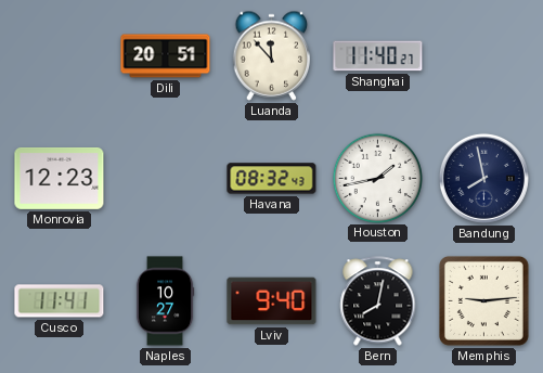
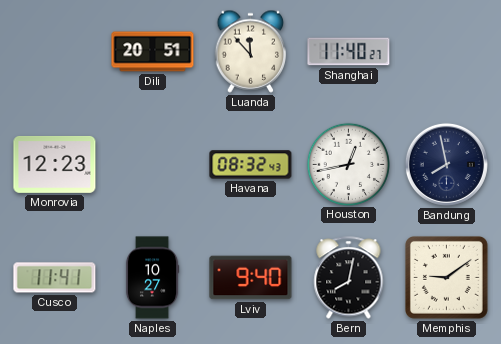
Houston: 1:43 -> 12:43 (348, 164)
Memphis: 9:14 -> 9:09 (446, 277)
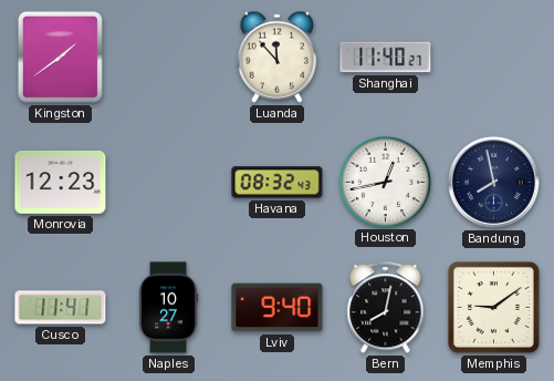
Kingston: none -> 1:39 (60, 56)
Dili: 20:51 -> none (153, 52)
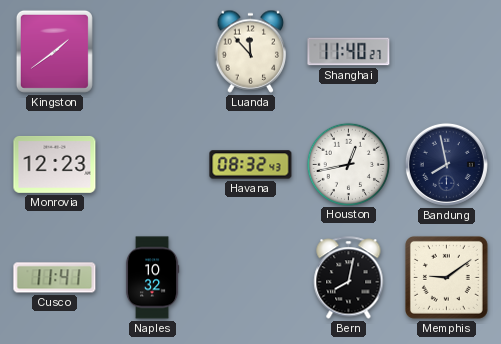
Naples: 10:27 -> 10:32 (152, 278)
Lviv: 9:40 -> none (278, 308)
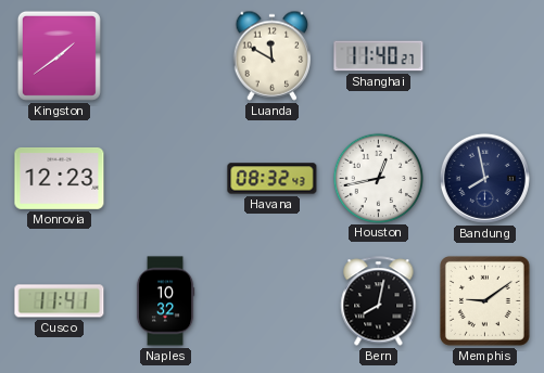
Luanda: 11:53 -> 11:50 (273, 55)
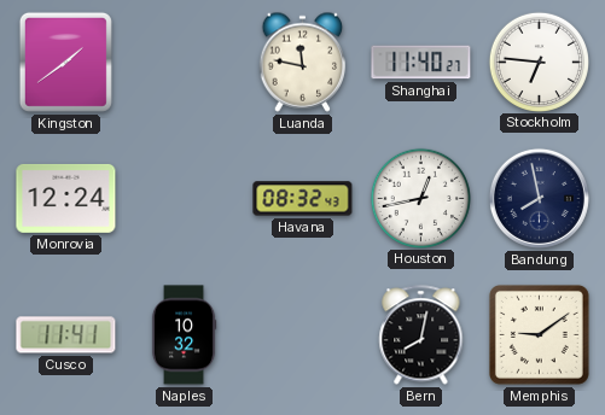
Luanda: 11:50 -> 11:47 (303, 62)
Stockholm: none -> 6:46 (539, 62)
Monrovia: 12:23 -> 12:24 (66, 199)
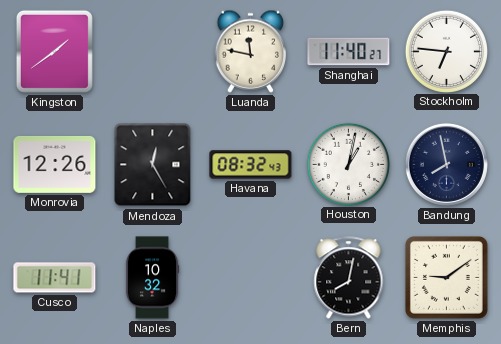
Monrovia: 12:24 -> 12:26 (55, 165)
Mendoza: none -> 12:25 (153, 165)
Houston: 12:43 -> 1:02 (348, 164)
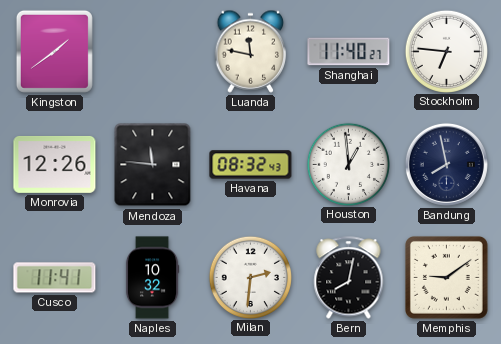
Mendoza: 12:25 -> 11:46 (153, 165)
Houston: 1:02 -> 12:59 (348, 164)
Milan: none -> 2:31 (250, 277)
